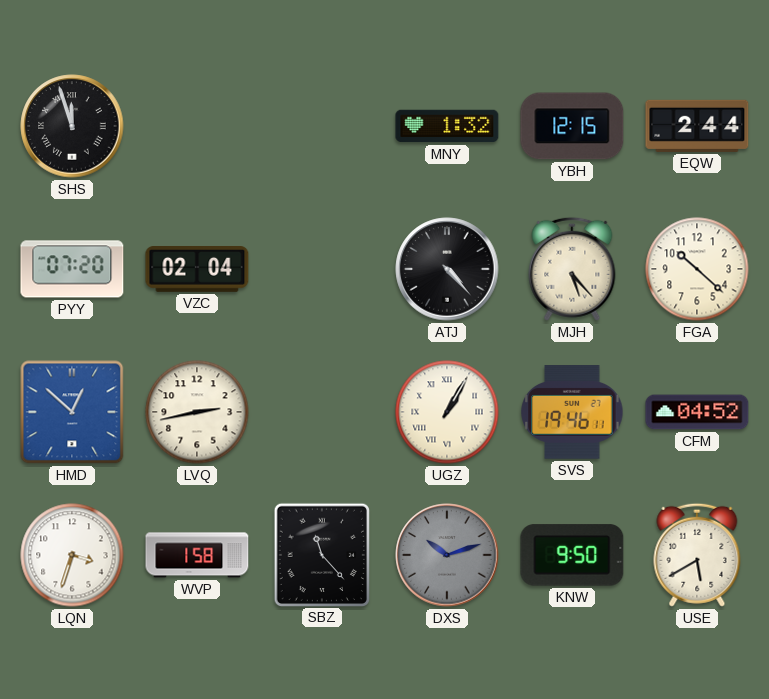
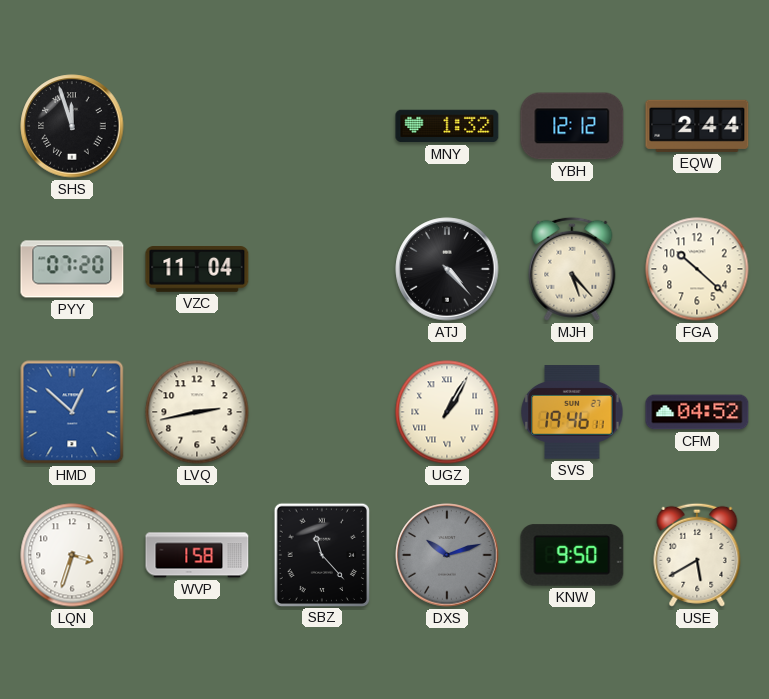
YBH: 12:15 -> 12:12 (572, 126)
VZC: 02:04 -> 11:04 (197, 270)
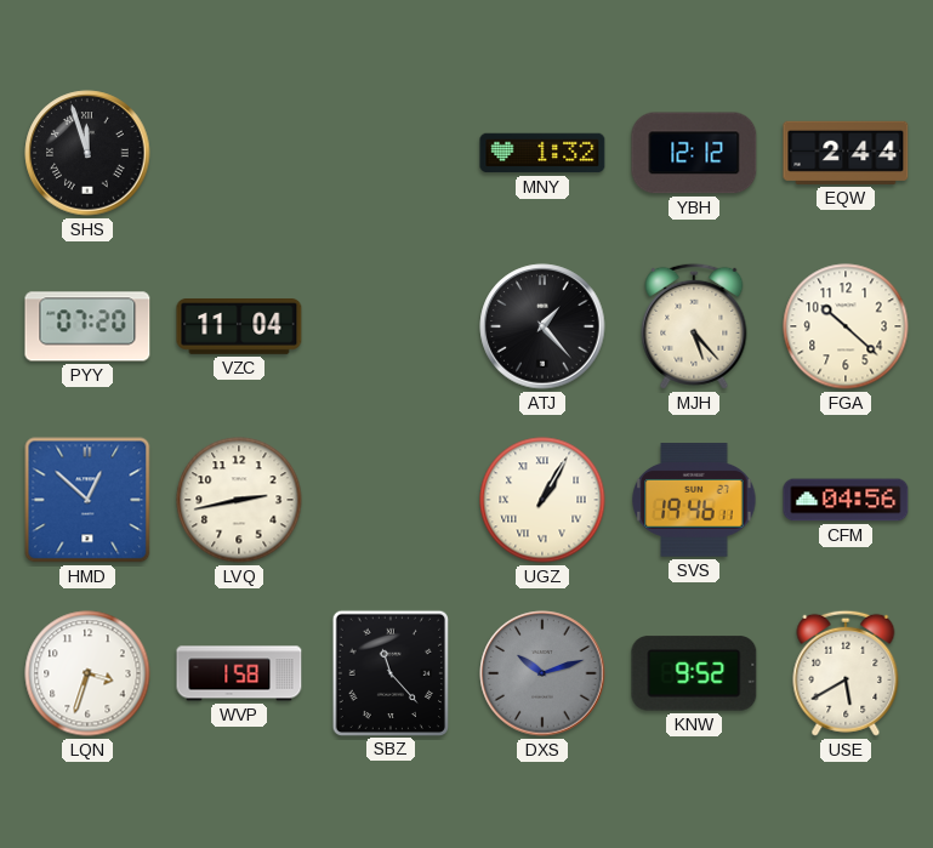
ATJ: 4:23 -> 1:23 (542, 326)
CFM: 04:52 -> 04:56 (846, 500)
KNW: 9:50 -> 9:52 (694, 673)
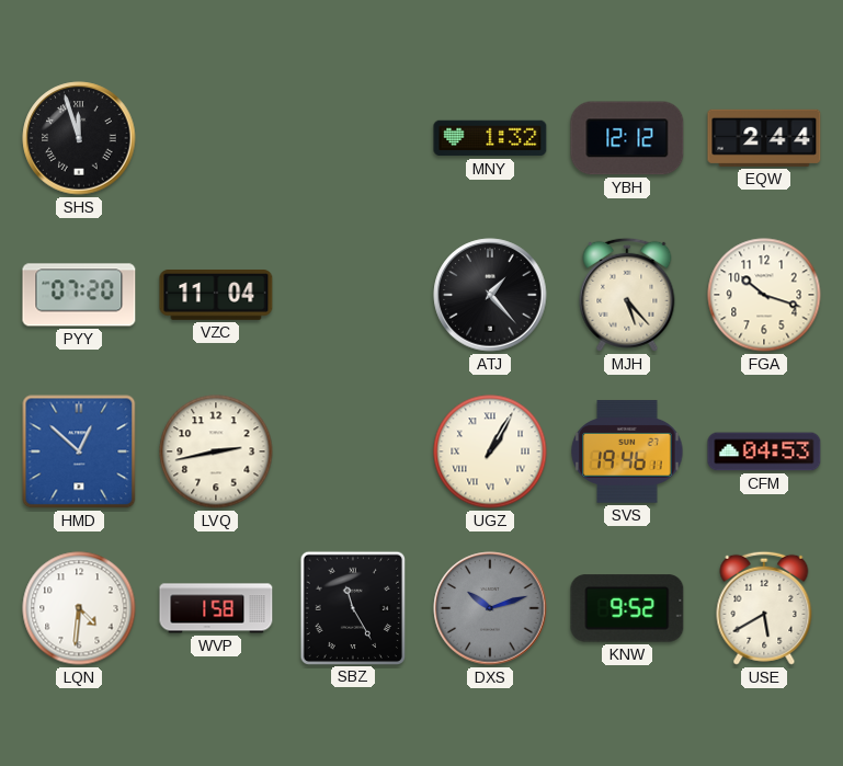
FGA: 10:22 -> 10:18 (764, 295)
CFM: 04:56 -> 04:53 (764, 451)
LQN: 3:33 -> 4:31 (79, 608)
SBZ: 11:23 -> 11:25 (352, 607)
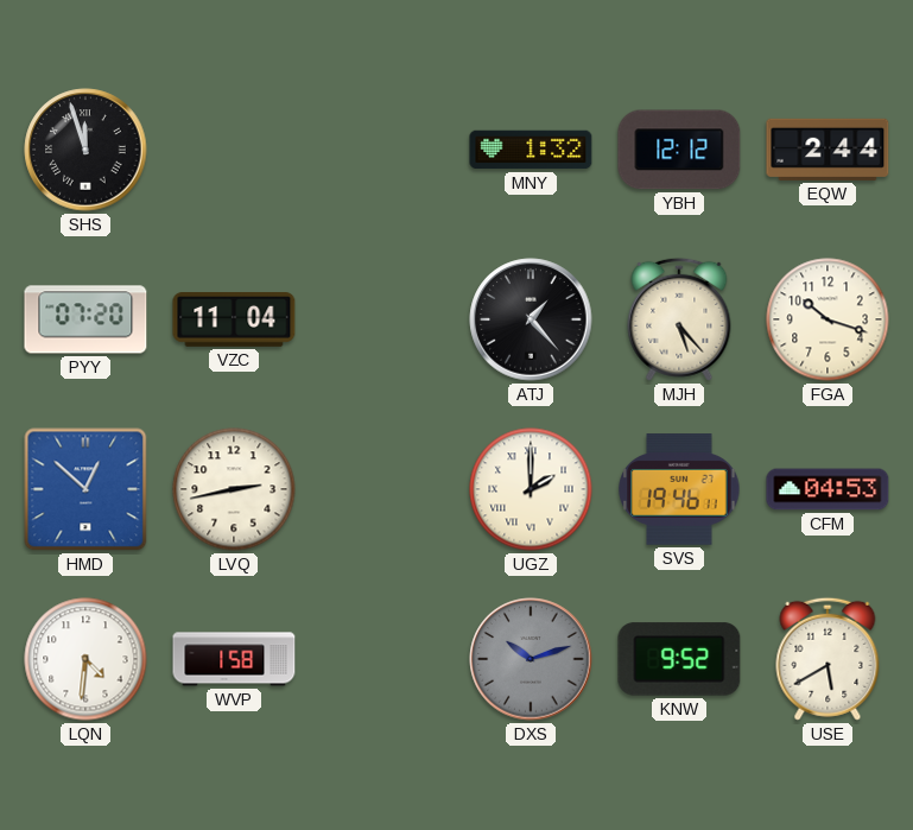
UGZ: 1:05 -> 2:00 (531, 489)
SBZ: 11:25 -> none (352, 607)
